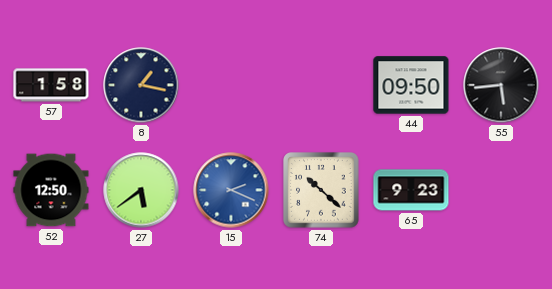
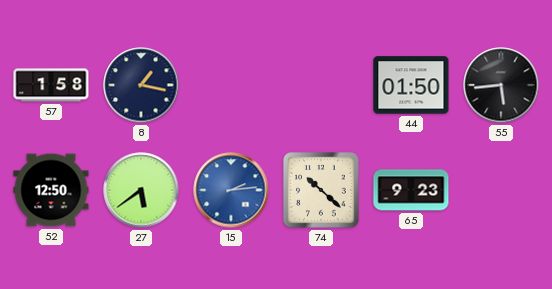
44: 09:50 -> 01:50 (411, 85)
15: 2:19 -> 2:14 (231, 190)
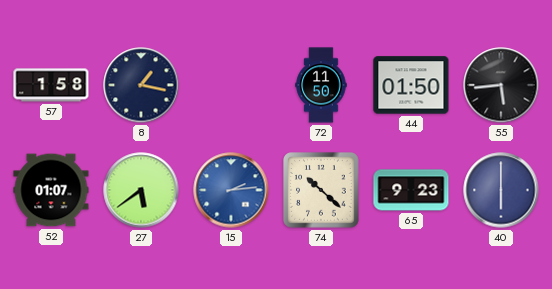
72: none -> 11:50 (321, 85)
52: 12:50 -> 01:07 (51, 190)
40: none -> 6:00 (501, 190)
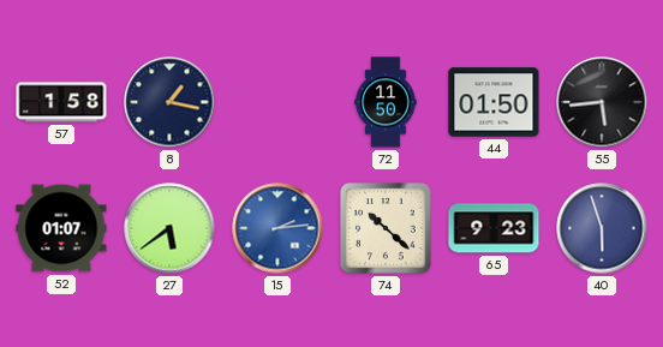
40: 6:00 -> 5:57 (602, 228)
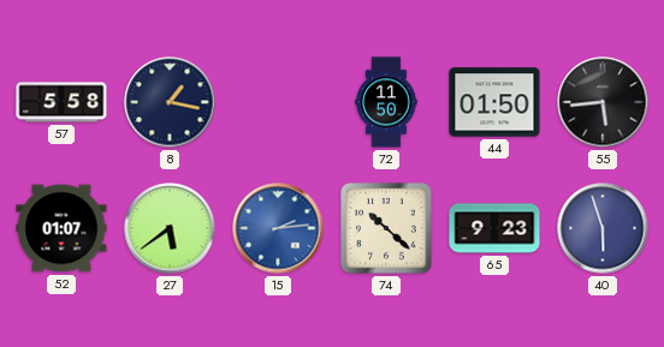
57: 1:58 -> 5:58 (61, 102)
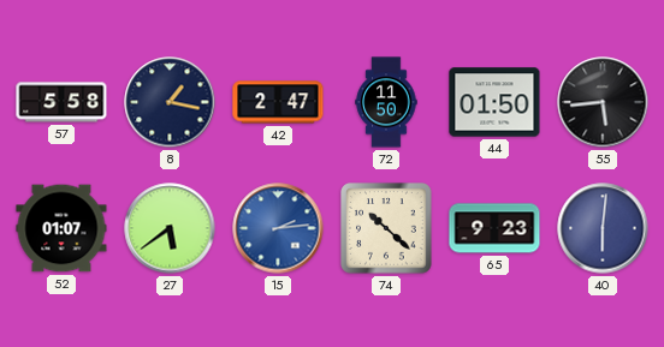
42: none -> 2:47 (278, 102)
40: 5:57 -> 6:01 (603, 228)
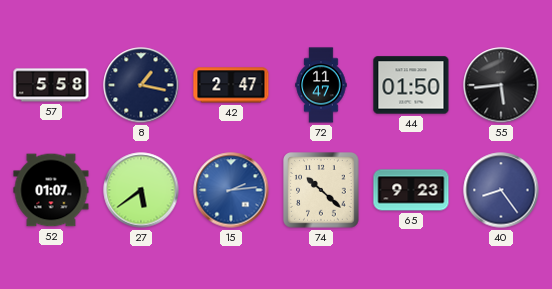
72: 11:50 -> 11:47 (321, 85)
40: 6:01 -> 8:24 (501, 190)
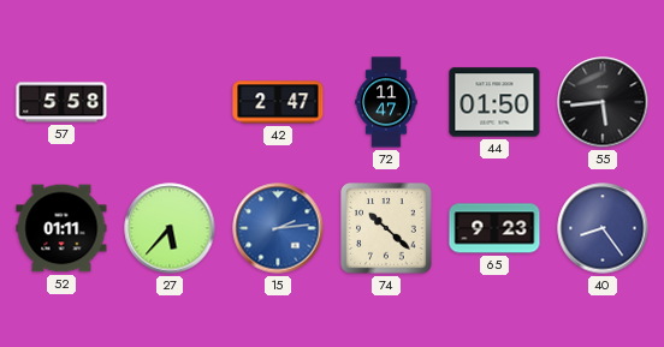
8: 1:17 -> none (141, 85)
52: 01:07 -> 01:11 (61, 228)
27: 5:39 -> 5:37 (170, 228)
